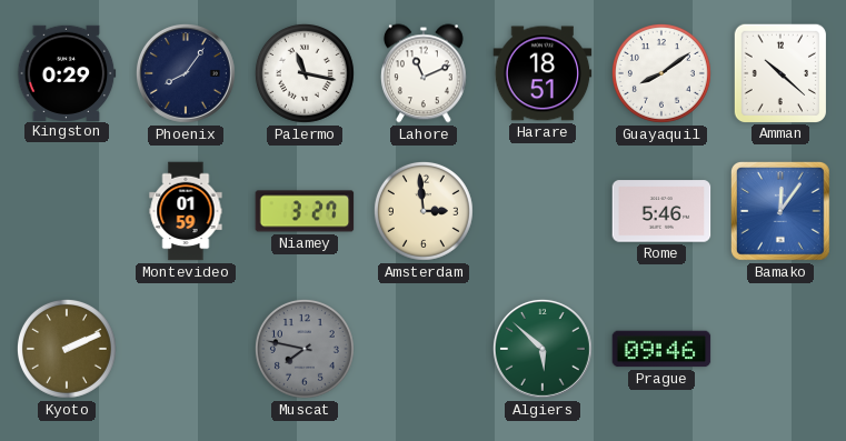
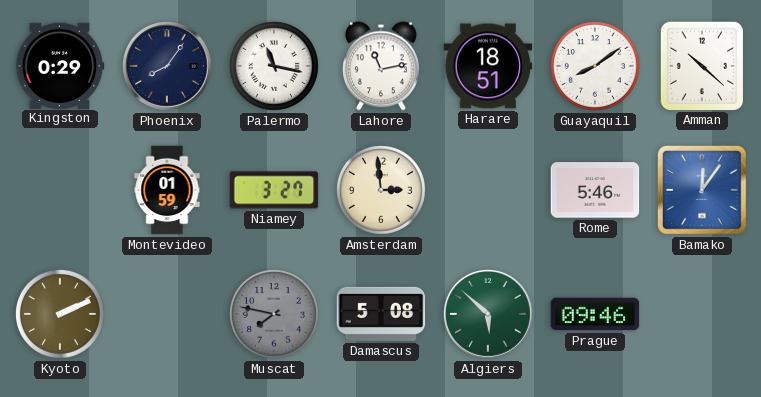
Lahore: 11:11 -> 11:13 (381, 66)
Damascus: none -> 5:08 (381, 314)
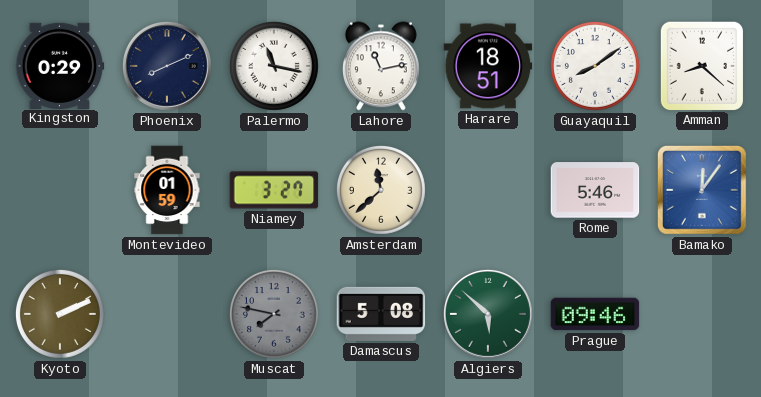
Phoenix: 8:06 -> 8:11 (167, 66)
Amman: 10:22 -> 8:22 (701, 65)
Amsterdam: 2:59 -> 11:38 (381, 190)
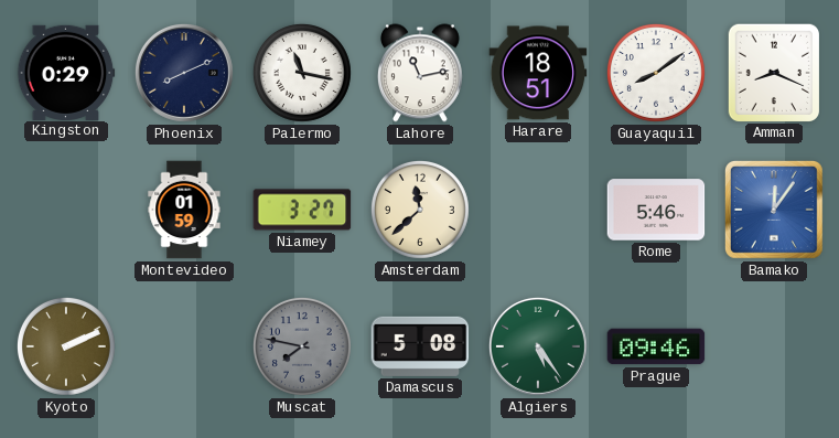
Amman: 8:22 -> 8:19 (773, 72)
Algiers: 5:52 -> 5:24 (538, 346)
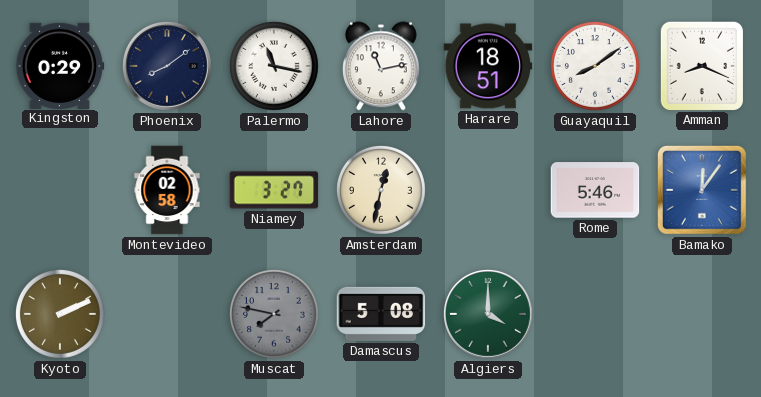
Phoenix: 8:11 -> 8:09 (167, 66)
Montevideo: 01:59 -> 02:58 (167, 190)
Amsterdam: 11:38 -> 12:32 (381, 190)
Algiers: 5:24 -> 4:00 (488, 314)
Prague: 09:46 -> none (656, 346)
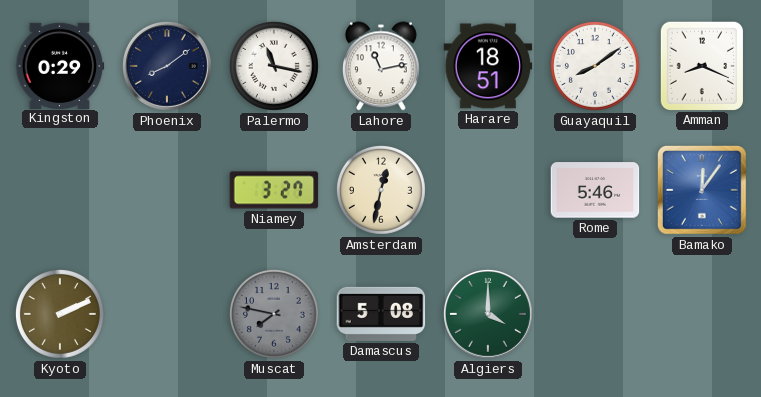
Montevideo: 02:58 -> none (167, 190)
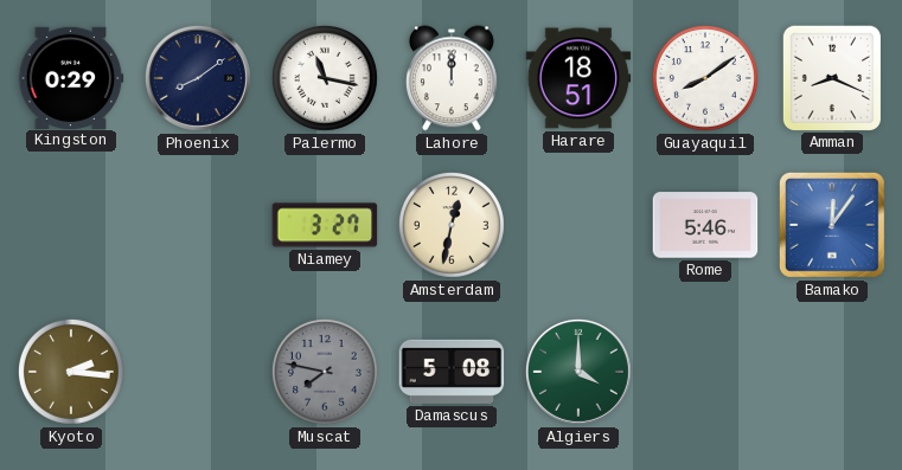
Lahore: 11:13 -> 12:00 (452, 78)
Kyoto: 2:11 -> 2:16 (71, 372)
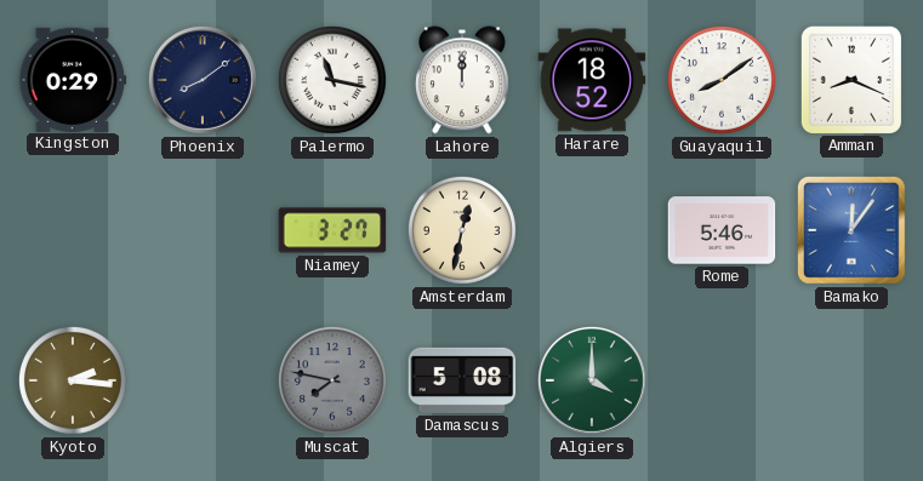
Harare: 18:51 -> 18:52 (592, 80)
